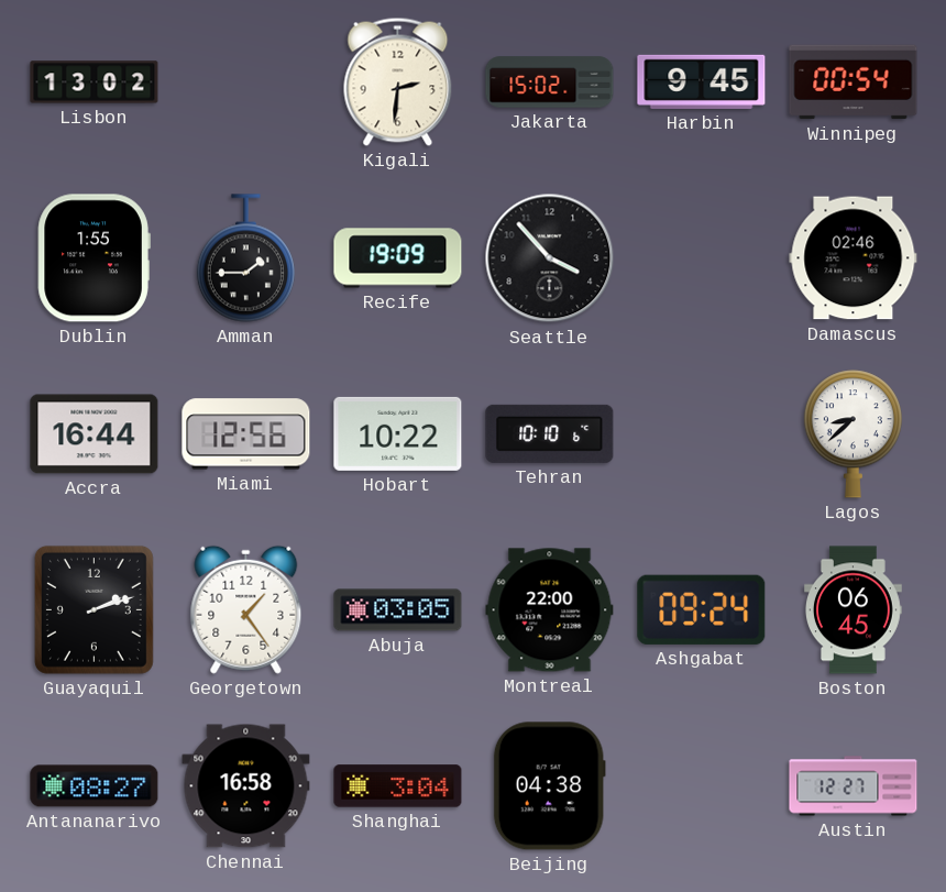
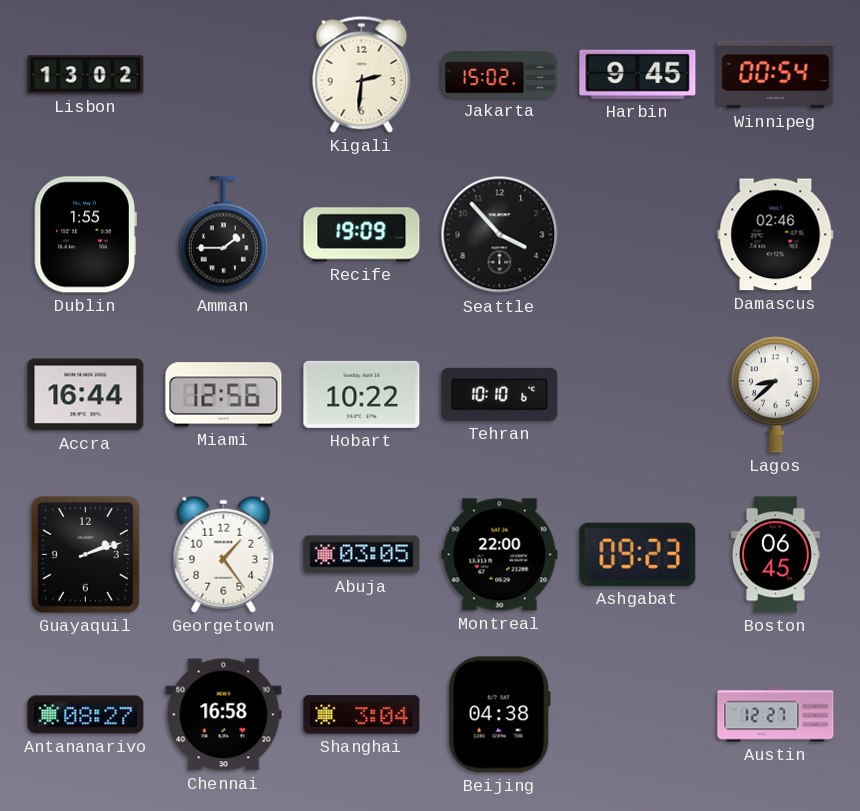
Ashgabat: 09:24 -> 09:23 (638, 554)
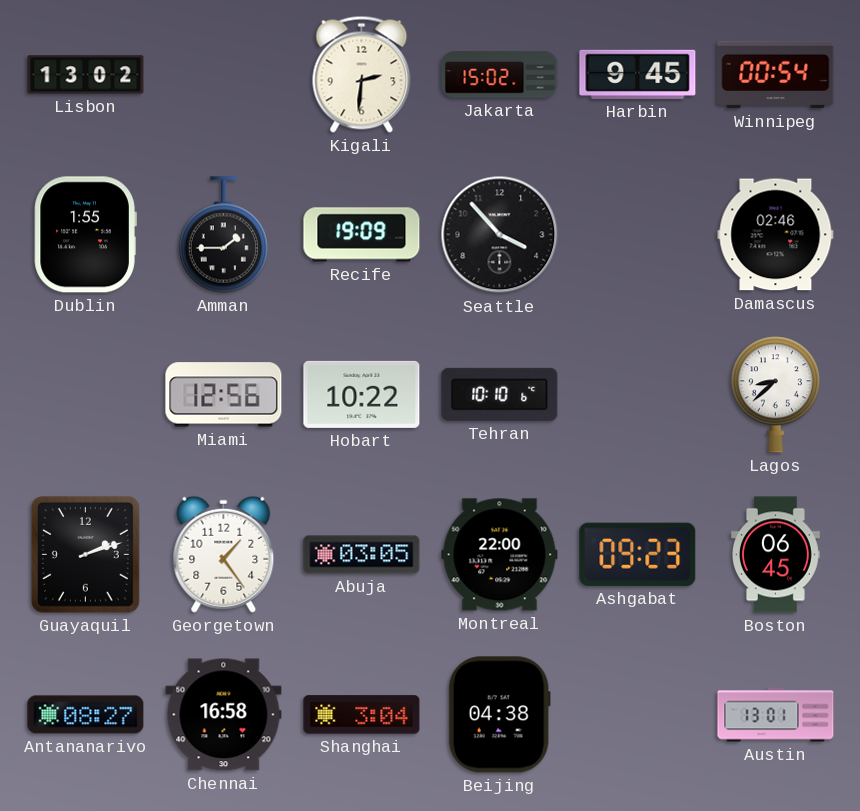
Accra: 16:44 -> none (86, 395)
Austin: 12:27 -> 13:01 (776, 715)
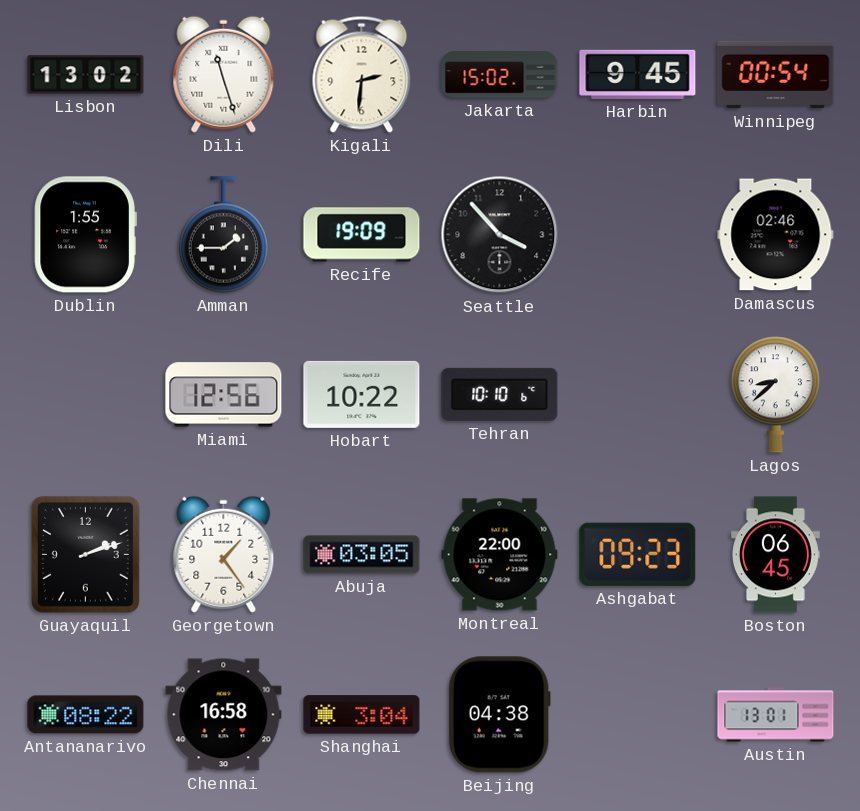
Dili: none -> 11:27 (224, 74)
Antananarivo: 08:27 -> 08:22 (86, 715)
